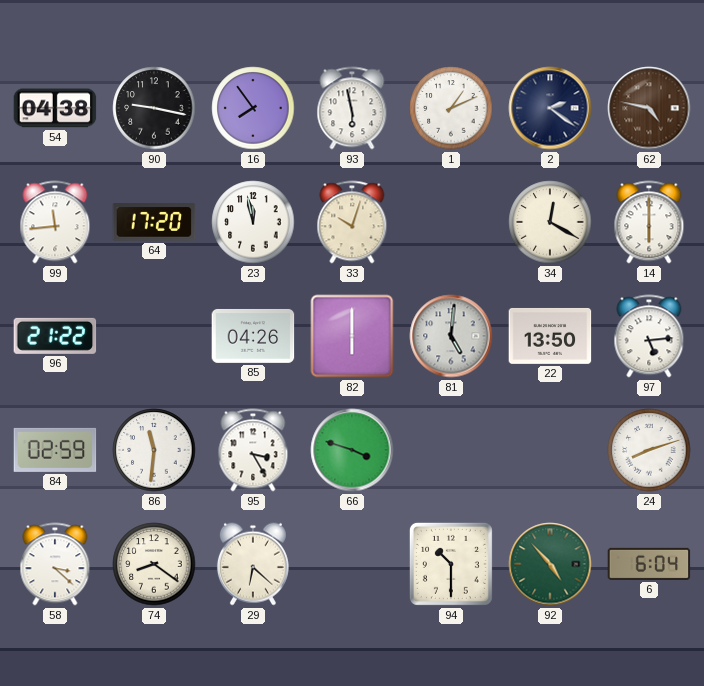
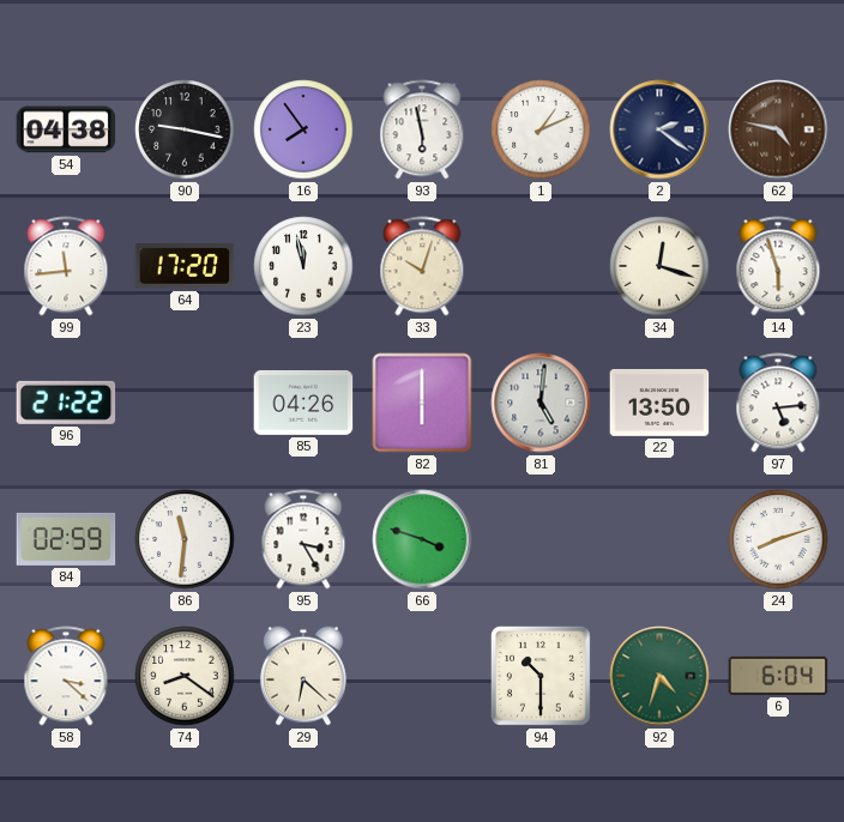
34: 12:20 -> 12:18 (659, 266)
14: 6:00 -> 5:57 (778, 266)
92: 4:53 -> 4:33 (659, 676)
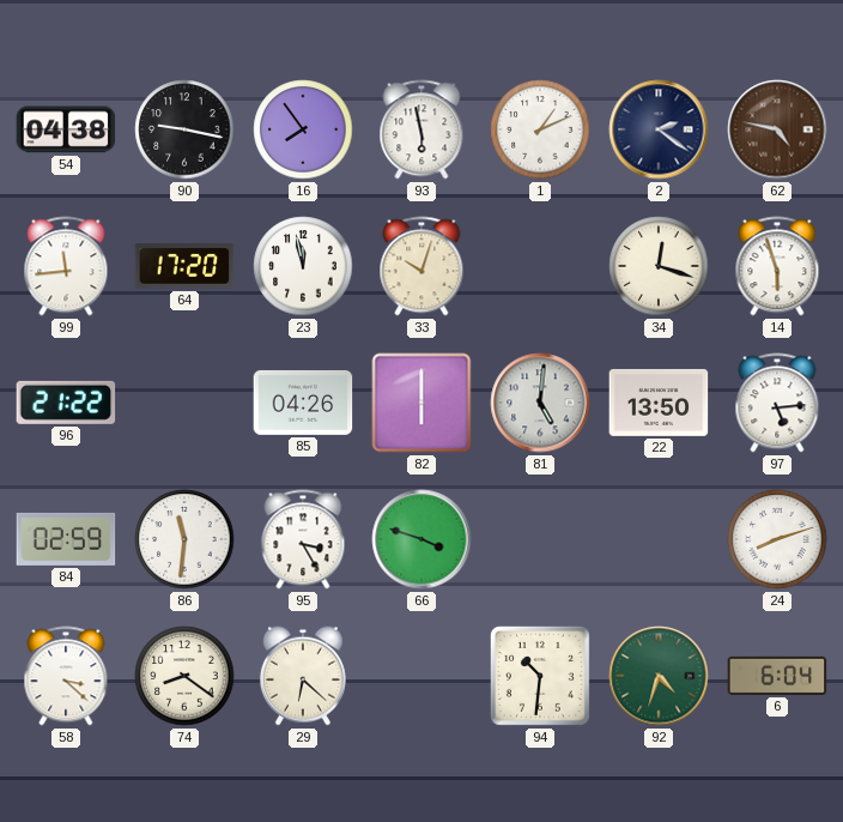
94: 10:30 -> 10:31 (540, 676)
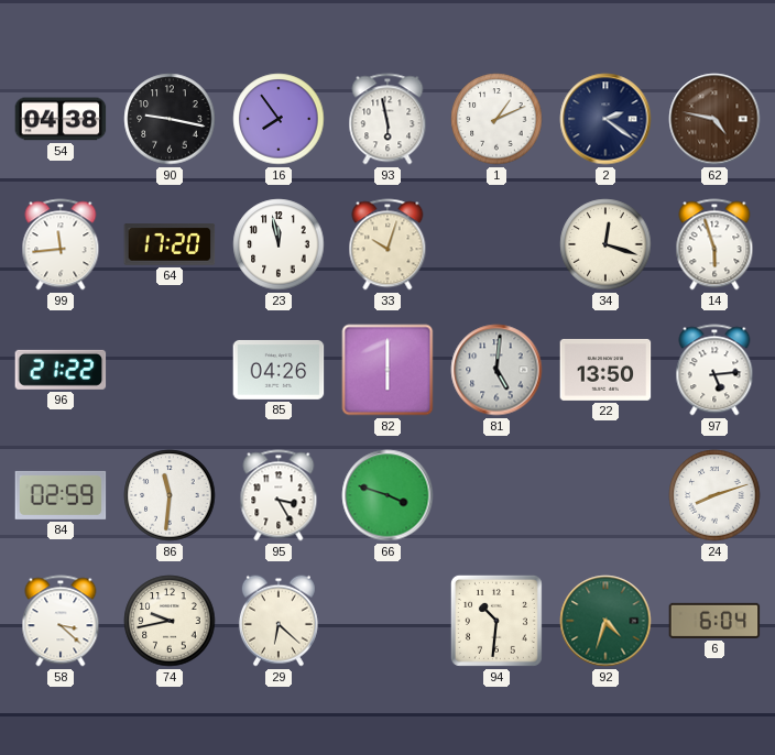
74: 8:21 -> 9:43 (170, 621)
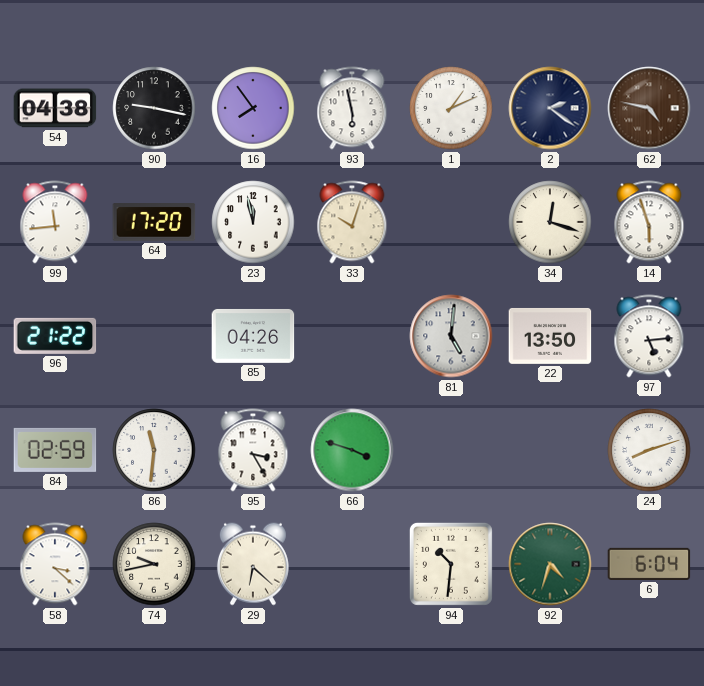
82: 6:00 -> none (387, 370)
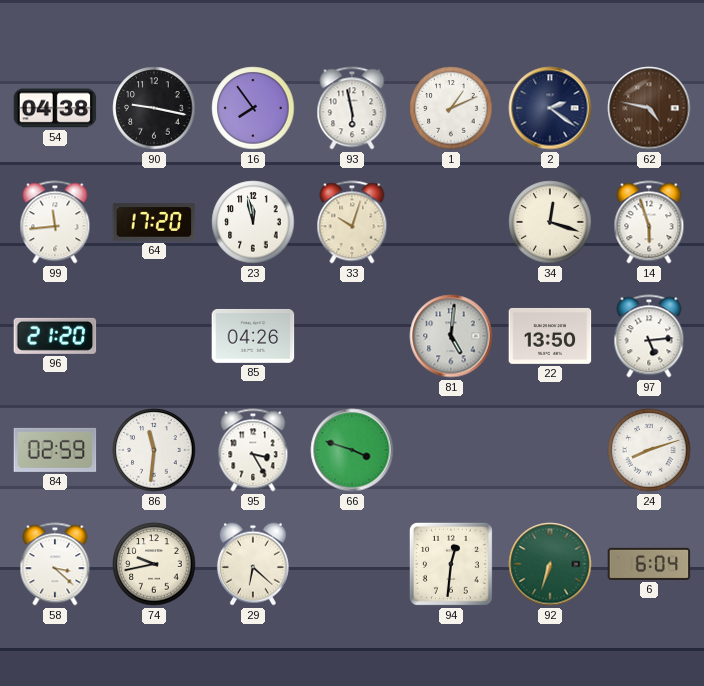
96: 21:22 -> 21:20 (55, 336)
94: 10:31 -> 12:31 (451, 564)
92: 4:33 -> 6:33 (550, 564)
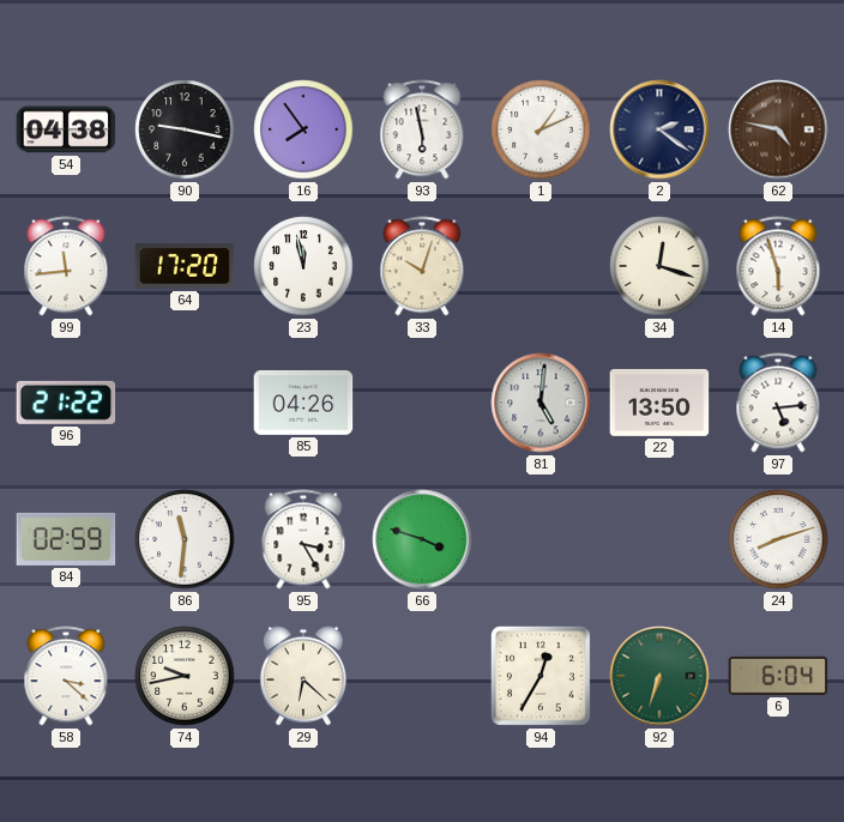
96: 21:20 -> 21:22 (66, 403)
94: 12:31 -> 12:35 (541, 676)
